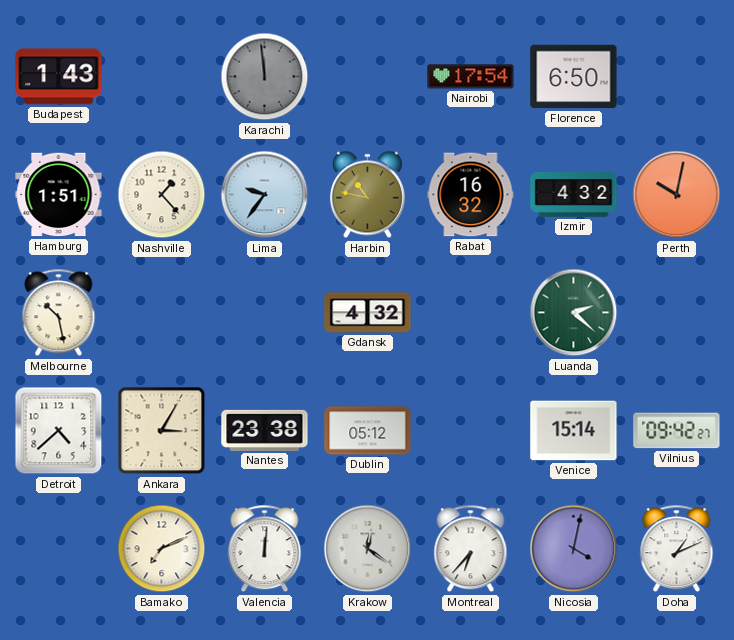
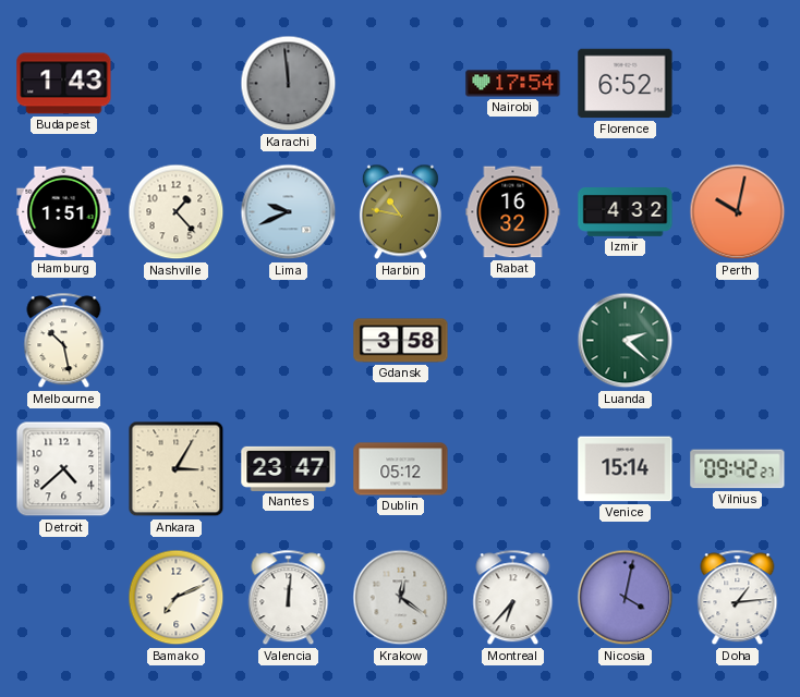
Florence: 6:50 -> 6:52 (626, 84)
Lima: 9:36 -> 9:41 (289, 212)
Gdansk: 4:32 -> 3:58 (401, 341)
Nantes: 23:38 -> 23:47 (289, 468)
Doha: 1:11 -> 1:14 (738, 598)
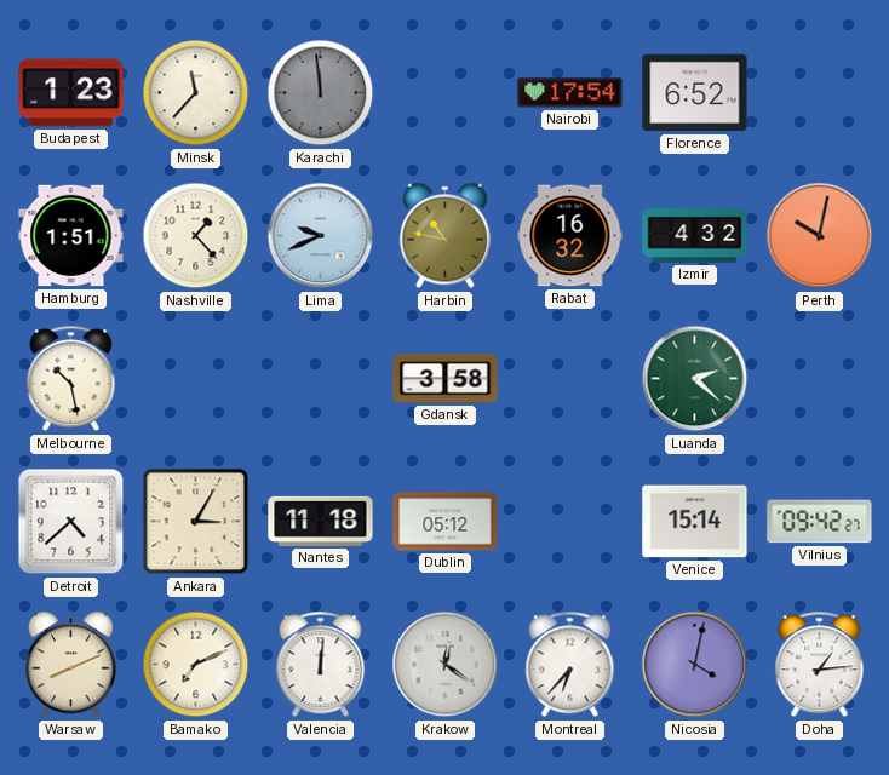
Budapest: 1:43 -> 1:23 (71, 93)
Minsk: none -> 11:37 (196, 93)
Nantes: 23:47 -> 11:18 (321, 521)
Warsaw: none -> 8:11 (70, 665)
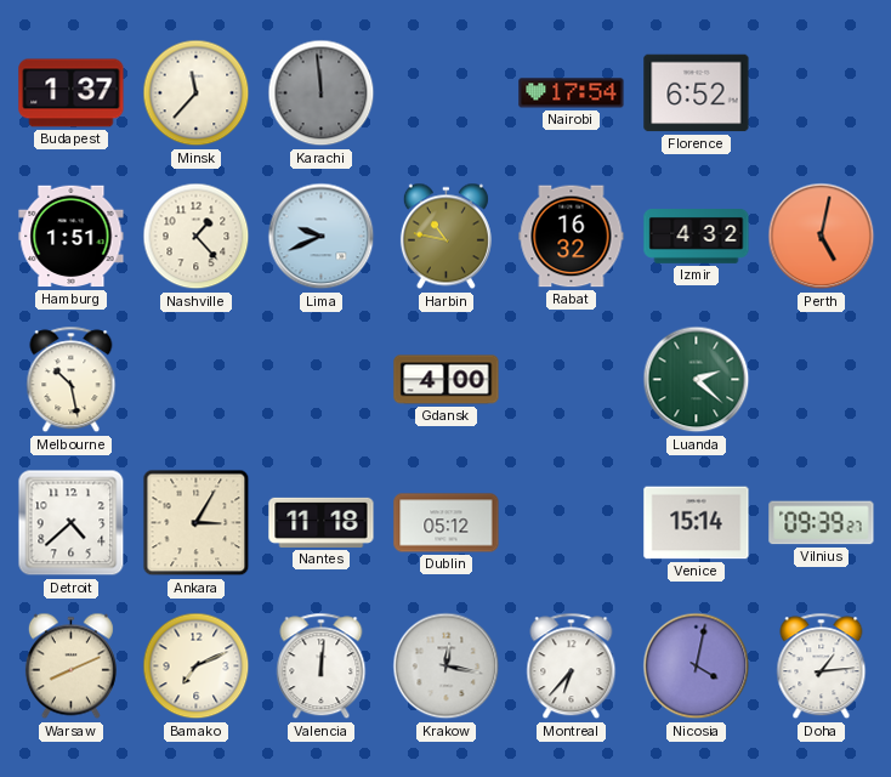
Budapest: 1:23 -> 1:37 (72, 93)
Perth: 10:02 -> 5:02 (822, 237)
Gdansk: 3:58 -> 4:00 (447, 380)
Vilnius: 09:42 -> 09:39 (822, 523)
Krakow: 12:21 -> 12:17 (447, 667)
